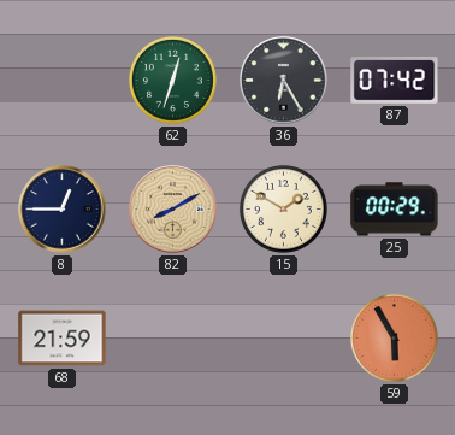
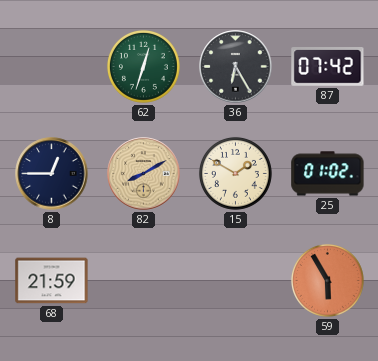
25: 00:29 -> 01:02 (328, 174)
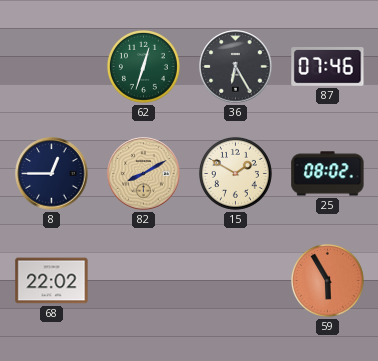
87: 07:42 -> 07:46 (328, 67)
25: 01:02 -> 08:02 (328, 174)
68: 21:59 -> 22:02 (52, 281)
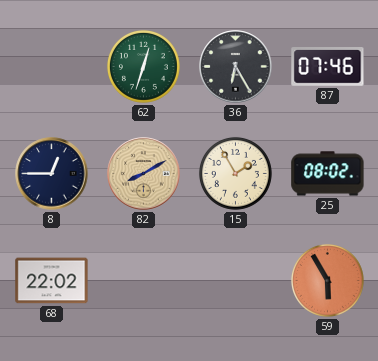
15: 1:50 -> 1:55 (235, 173)
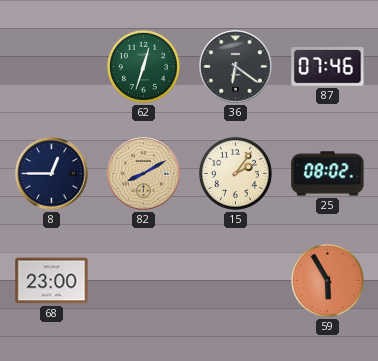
36: 6:25 -> 6:21 (236, 67)
15: 1:55 -> 2:06 (235, 173)
68: 22:02 -> 23:00 (52, 281)
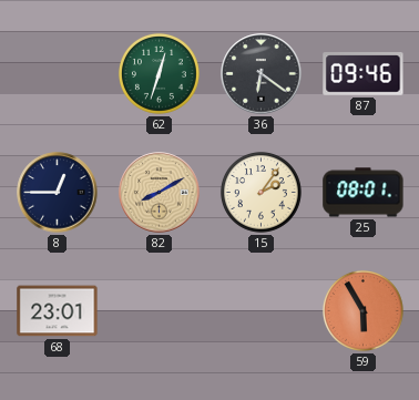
87: 07:46 -> 09:46 (364, 74)
25: 08:02 -> 08:01 (364, 193)
68: 23:00 -> 23:01 (58, 311)
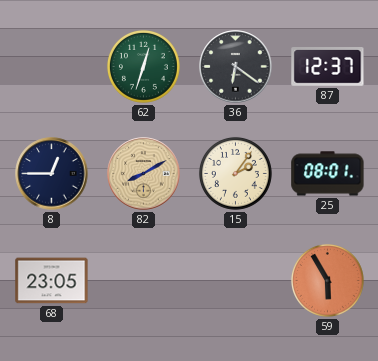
87: 09:46 -> 12:37 (328, 67)
68: 23:01 -> 23:05 (52, 281)
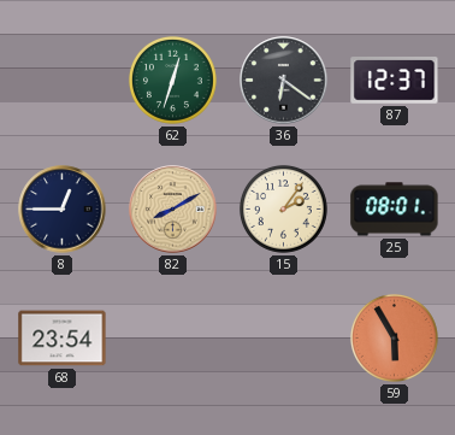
68: 23:05 -> 23:54 (63, 339)
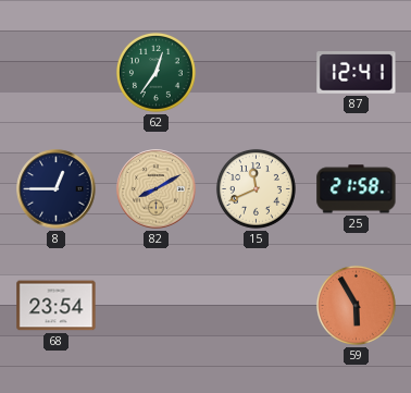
62: 12:33 -> 12:36 (155, 72)
36: 6:21 -> none (284, 81)
87: 12:37 -> 12:41 (357, 73)
15: 2:06 -> 11:41 (256, 188)
25: 08:01 -> 21:58 (357, 189)
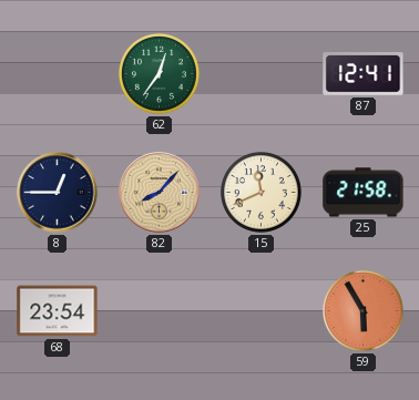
82: 8:10 -> 8:07 (160, 193)
